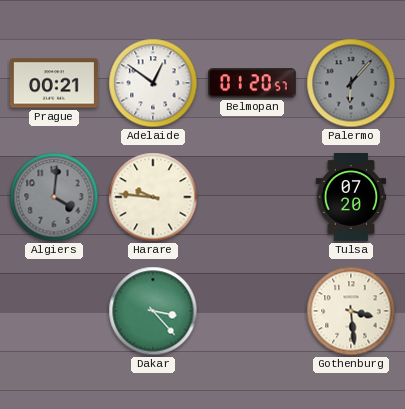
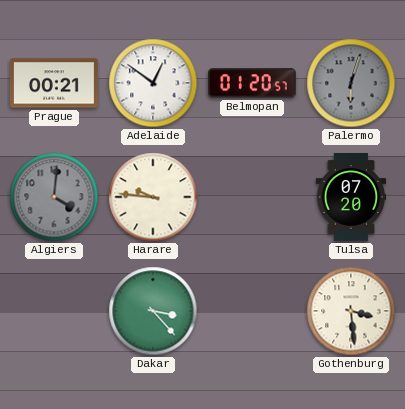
Palermo: 6:07 -> 6:03 (351, 83)
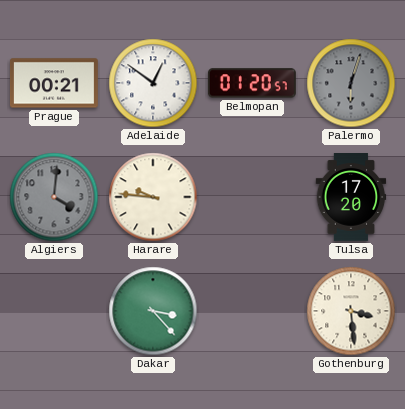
Tulsa: 07:20 -> 17:20 (351, 198)
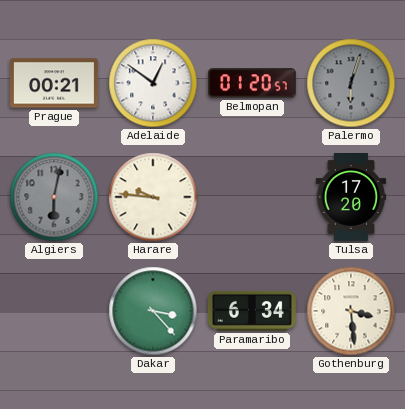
Algiers: 4:01 -> 6:02 (54, 197)
Paramaribo: none -> 6:34 (252, 311)
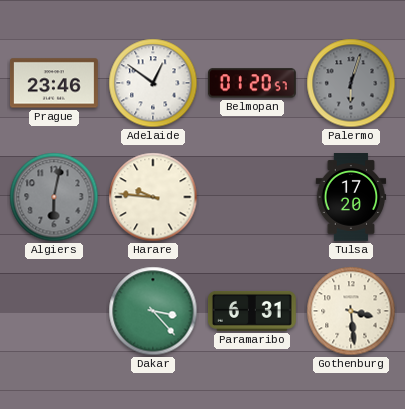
Prague: 00:21 -> 23:46 (54, 83)
Paramaribo: 6:34 -> 6:31 (252, 311)
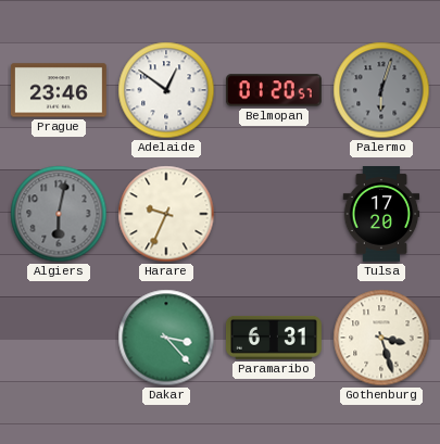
Harare: 9:46 -> 9:34 (166, 214)
Gothenburg: 3:29 -> 3:27 (381, 338)
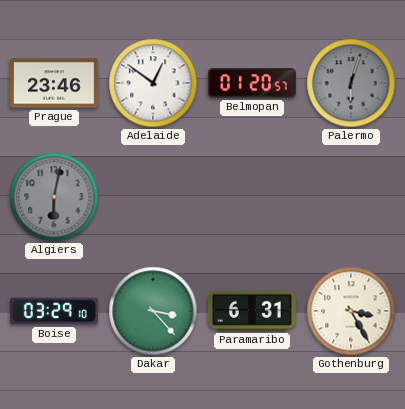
Harare: 9:34 -> none (166, 214)
Tulsa: 17:20 -> none (381, 215)
Boise: none -> 03:29 (54, 311)
Gothenburg: 3:27 -> 3:25 (351, 311)
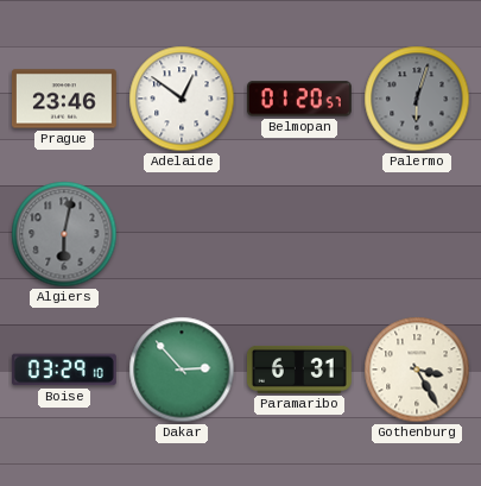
Dakar: 3:23 -> 2:53 (182, 370)
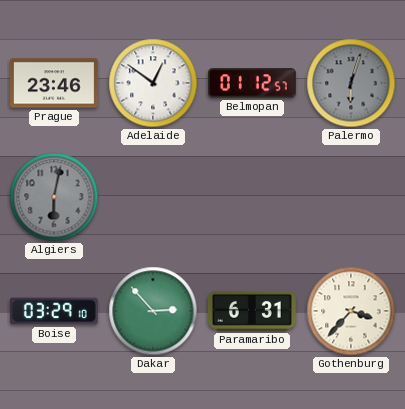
Belmopan: 01:20 -> 01:12 (252, 83)
Gothenburg: 3:25 -> 3:37 (351, 311)
